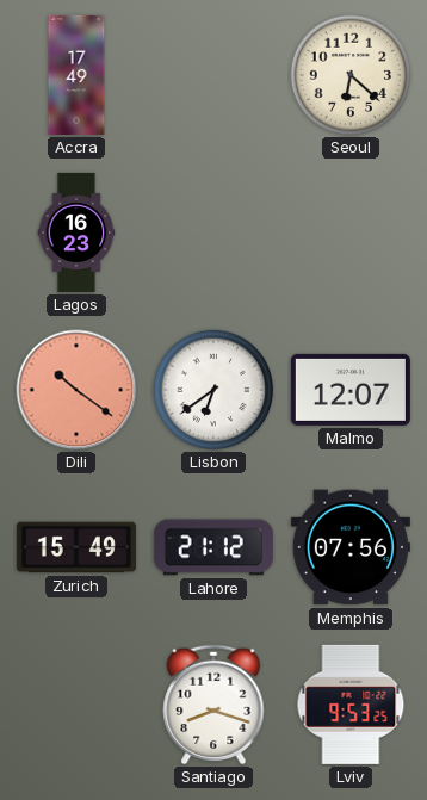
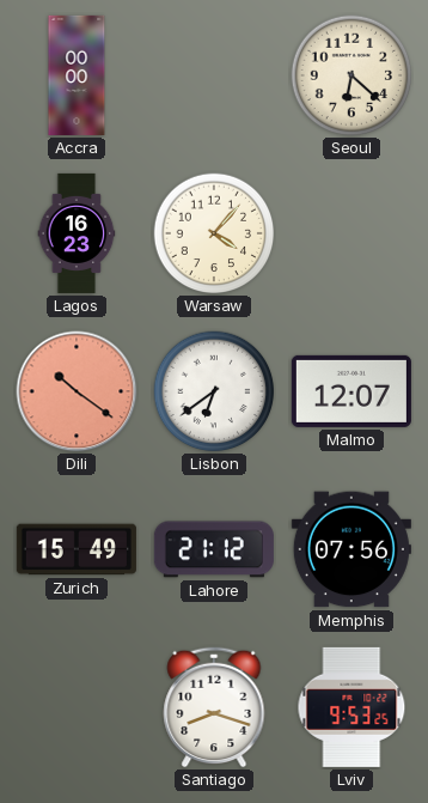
Accra: 17:49 -> 00:00 (77, 75)
Warsaw: none -> 4:07 (214, 233)
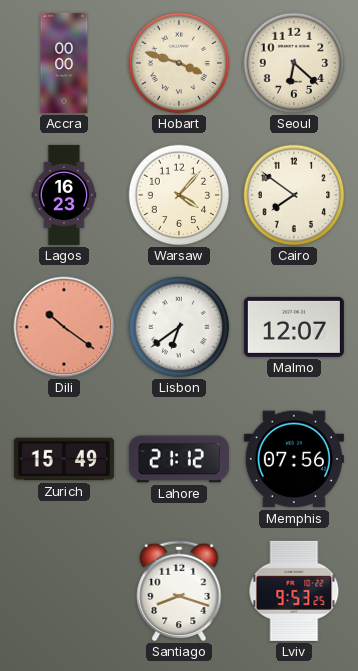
Hobart: none -> 3:48 (179, 63)
Cairo: none -> 7:51 (294, 195)
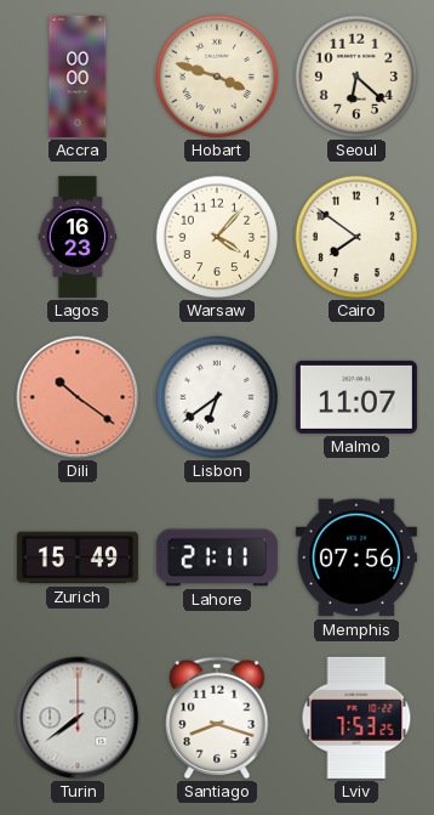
Malmo: 12:07 -> 11:07 (356, 397)
Lahore: 21:12 -> 21:11 (217, 558)
Turin: none -> 7:39 (78, 718)
Lviv: 9:53 -> 7:53 (356, 718)
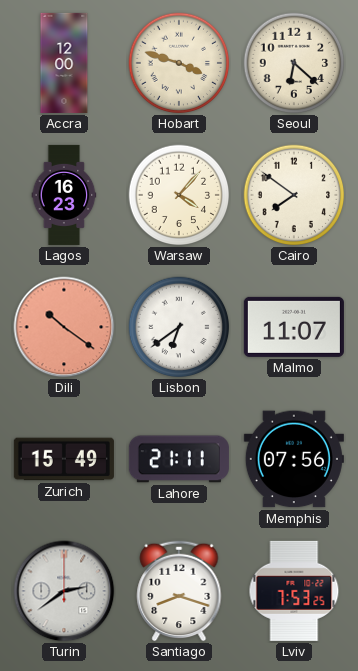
Accra: 00:00 -> 12:00 (64, 63)
Turin: 7:39 -> 2:39 (64, 591)
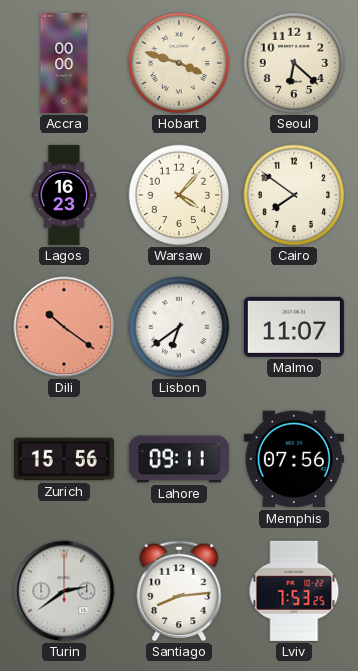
Accra: 12:00 -> 00:00 (64, 63)
Zurich: 15:49 -> 15:56 (64, 459)
Lahore: 21:11 -> 09:11 (179, 459)
Santiago: 8:18 -> 8:14 (179, 591)
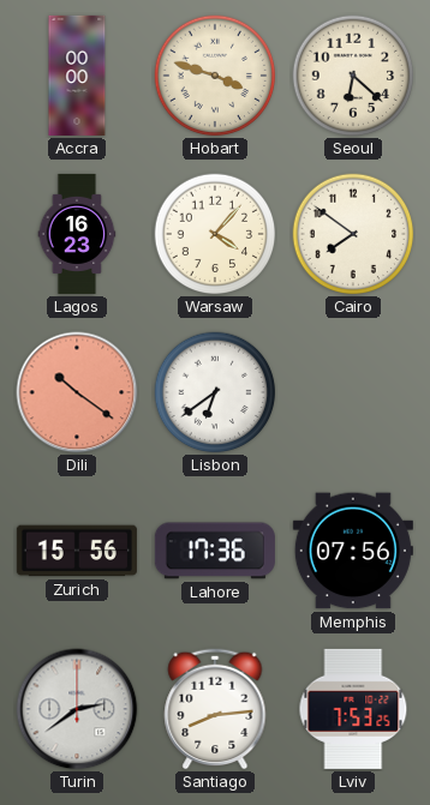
Malmo: 11:07 -> none (294, 327)
Lahore: 09:11 -> 17:36 (215, 551)
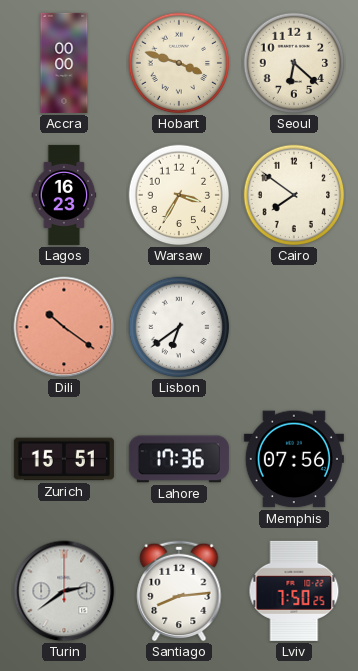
Warsaw: 4:07 -> 3:35 (179, 195)
Zurich: 15:56 -> 15:51 (64, 459)
Lviv: 7:53 -> 7:50 (294, 591)
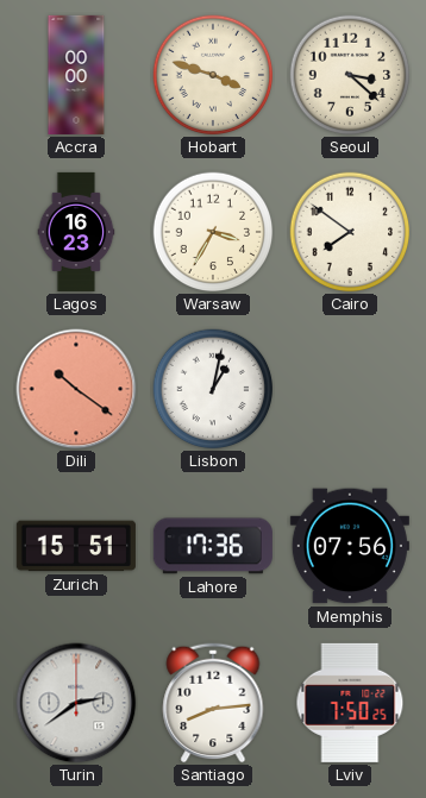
Seoul: 6:22 -> 3:22 (350, 75)
Lisbon: 6:39 -> 1:02 (213, 389)
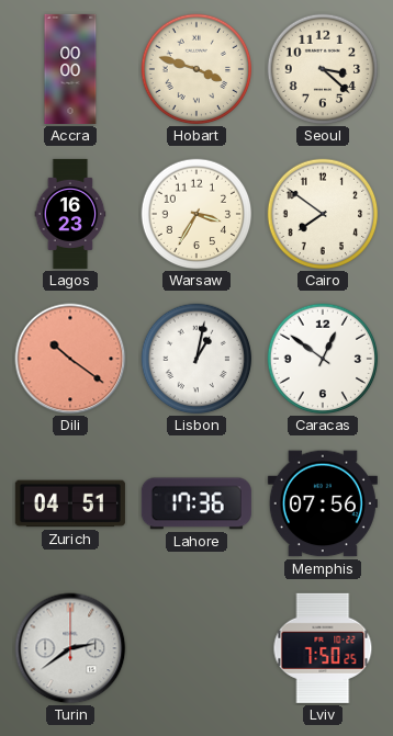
Caracas: none -> 12:51 (323, 359)
Zurich: 15:51 -> 04:51 (70, 503)
Santiago: 8:14 -> none (213, 703)
